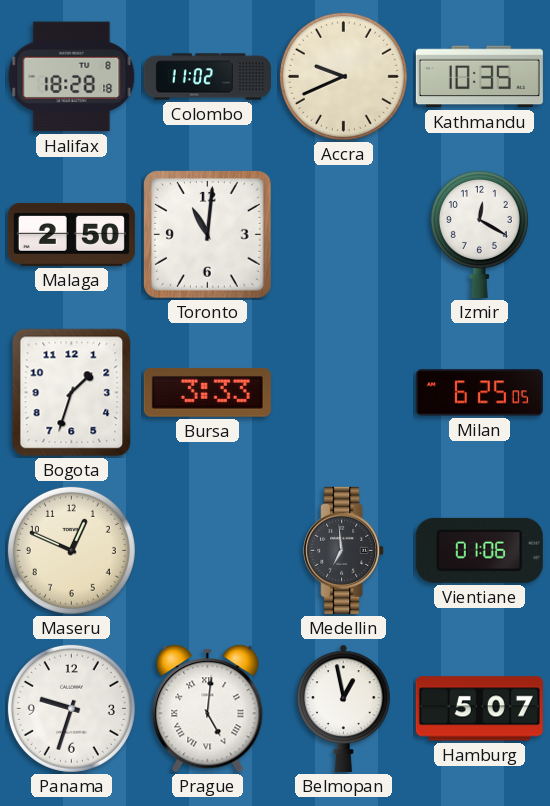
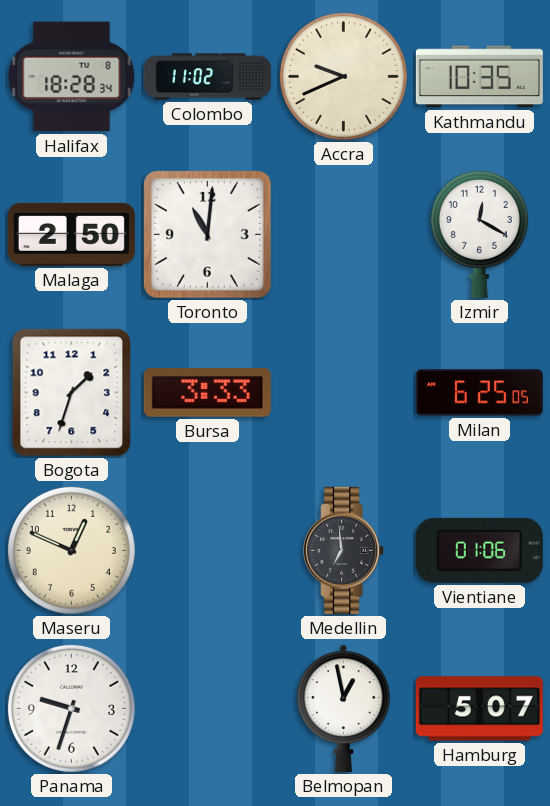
Halifax: 18:28:18 -> 18:28:34 (72, 77)
Prague: 5:01 -> none (208, 709)
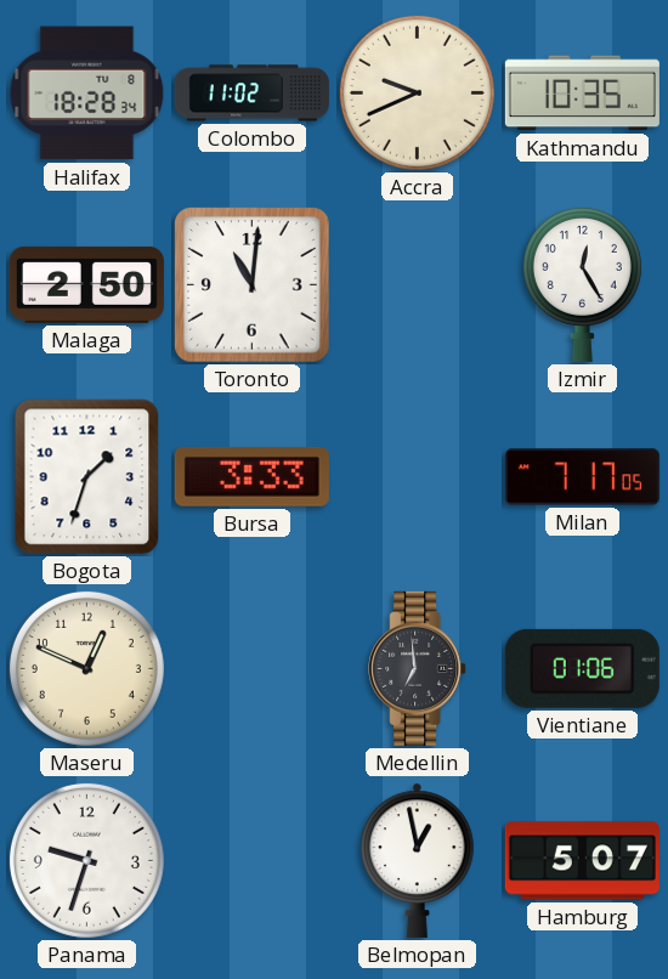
Izmir: 12:20 -> 12:25 (582, 284)
Milan: 6:25 -> 7:17 (582, 477)
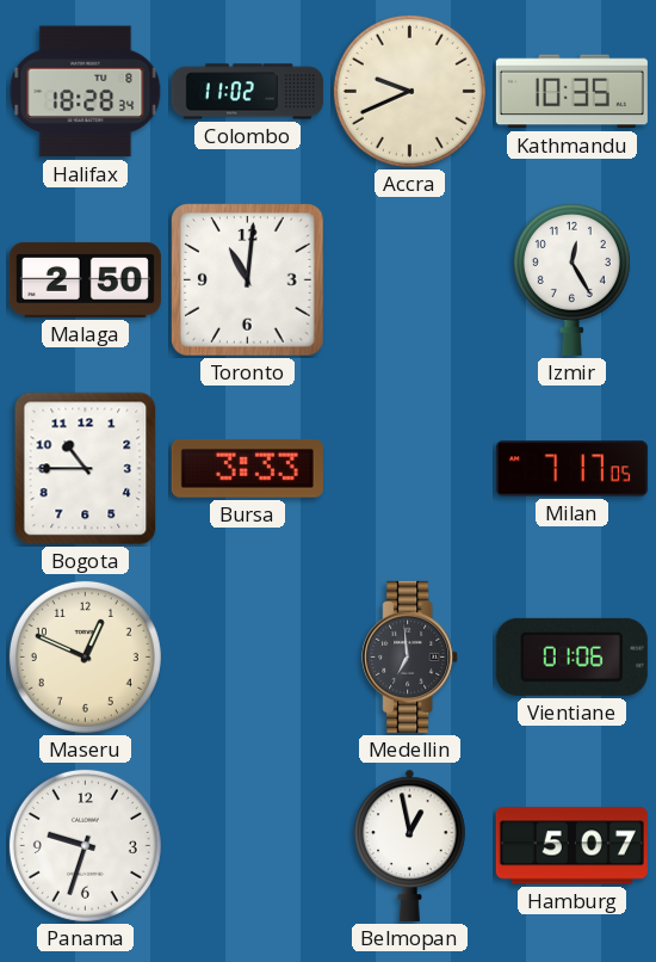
Bogota: 1:33 -> 10:45 (86, 469)
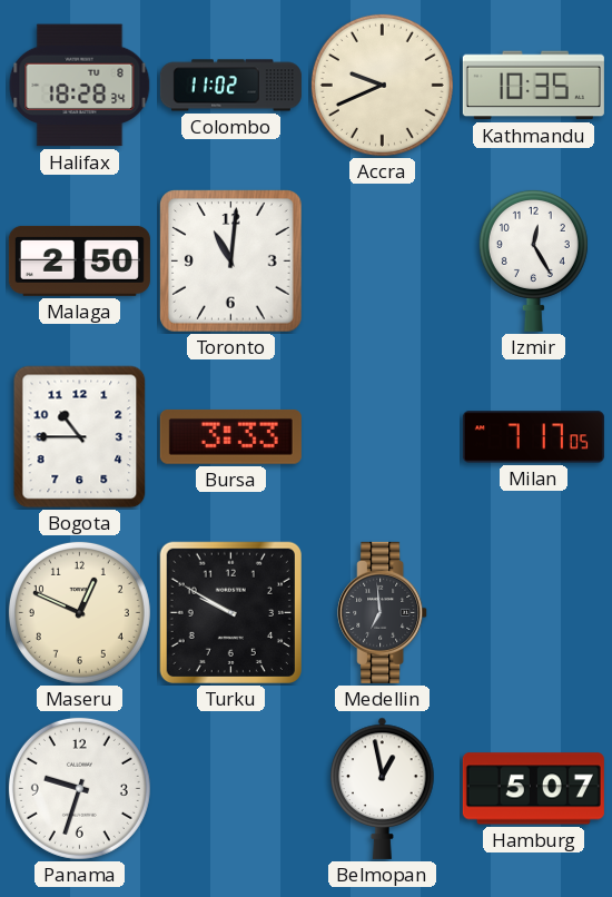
Turku: none -> 9:50 (230, 612)
Vientiane: 01:06 -> none (571, 656)
